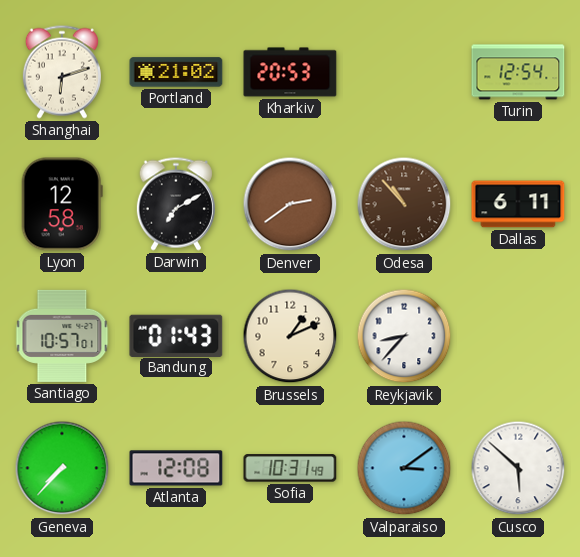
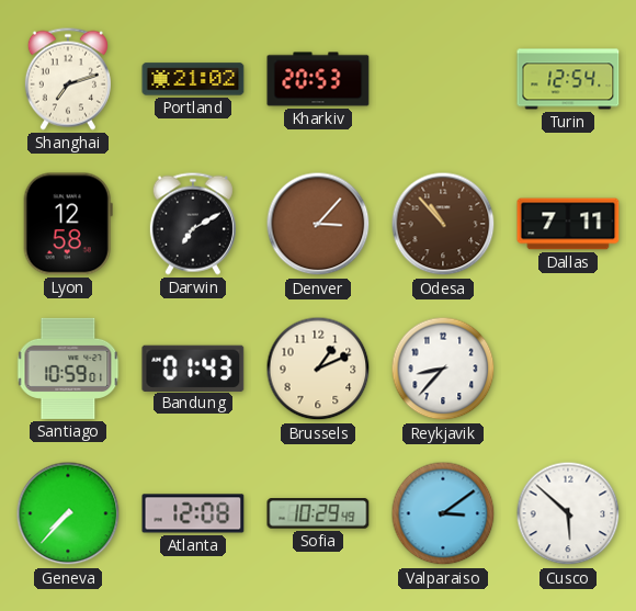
Shanghai: 6:12 -> 7:12 (68, 79)
Denver: 2:39 -> 3:07 (318, 224)
Dallas: 6:11 -> 7:11 (568, 224)
Santiago: 10:57 -> 10:59 (68, 369)
Sofia: 10:31 -> 10:29 (318, 513)
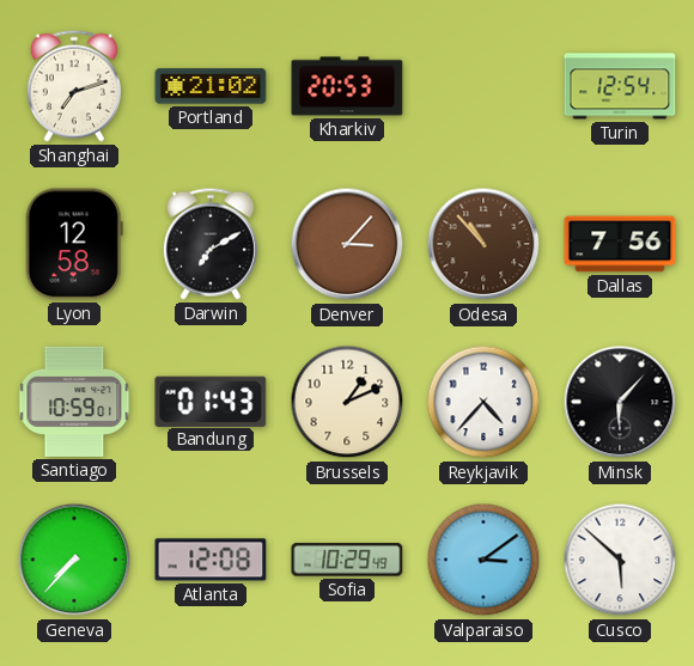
Dallas: 7:11 -> 7:56 (620, 244)
Reykjavik: 8:37 -> 4:37 (483, 402)
Minsk: none -> 6:07 (620, 402)
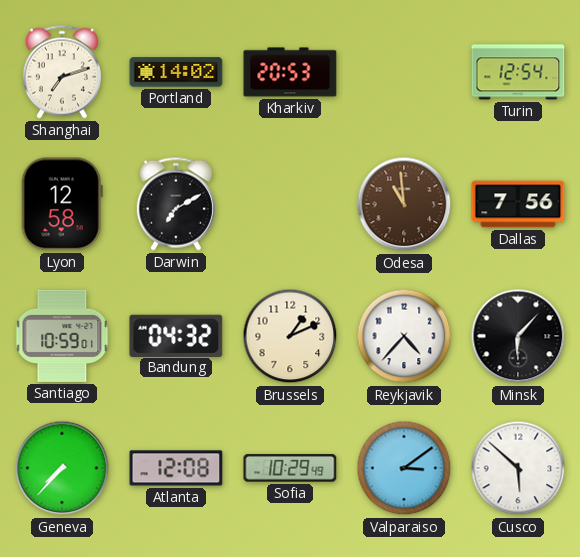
Portland: 21:02 -> 14:02 (176, 72)
Denver: 3:07 -> none (347, 244)
Odesa: 10:53 -> 10:59 (404, 204)
Bandung: 01:43 -> 04:32 (176, 335)
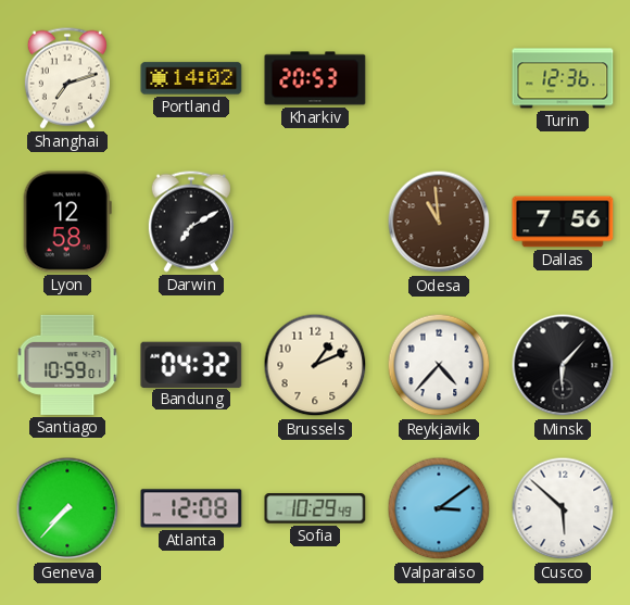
Turin: 12:54 -> 12:36 (563, 78)
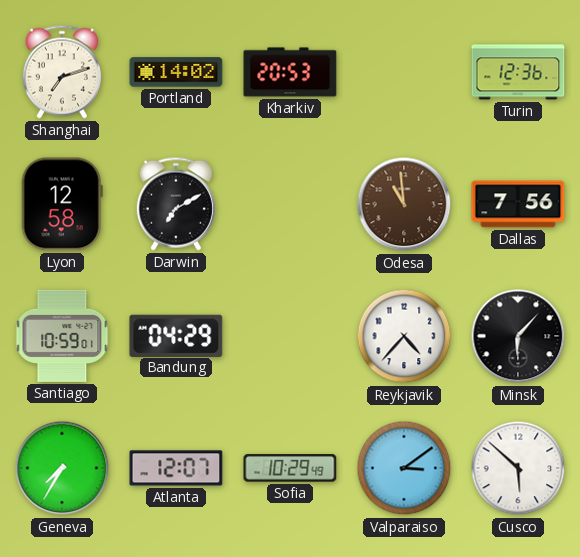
Bandung: 04:32 -> 04:29 (176, 335)
Brussels: 1:11 -> none (315, 365)
Geneva: 7:37 -> 7:35 (62, 468)
Atlanta: 12:08 -> 12:07 (176, 468)
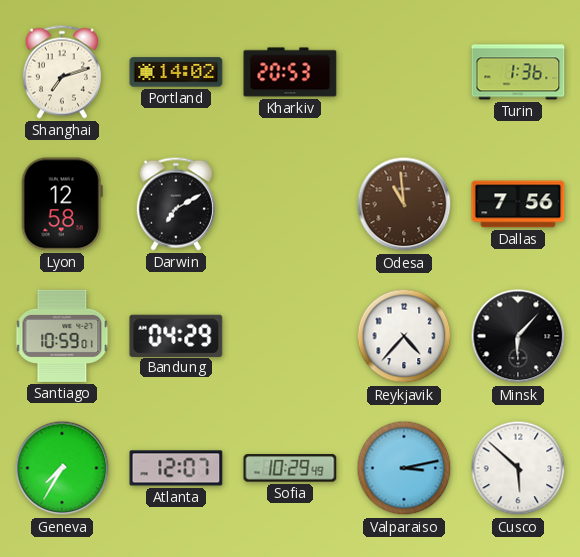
Turin: 12:36 -> 1:36 (518, 72)
Valparaiso: 3:09 -> 3:13 (404, 468)
